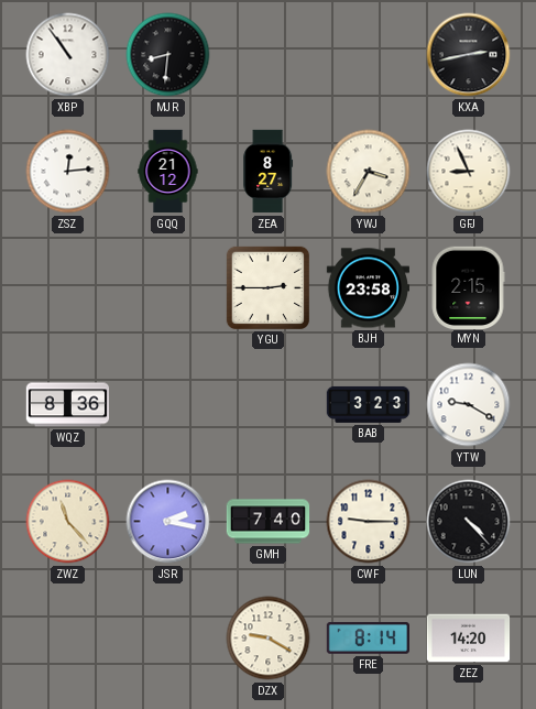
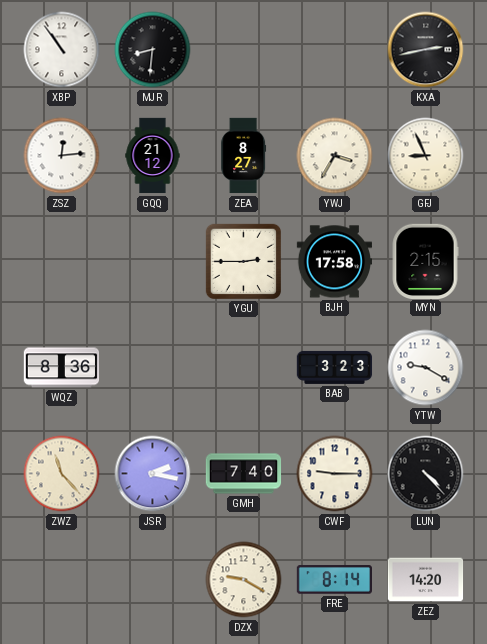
BJH: 23:58 -> 17:58 (334, 262)
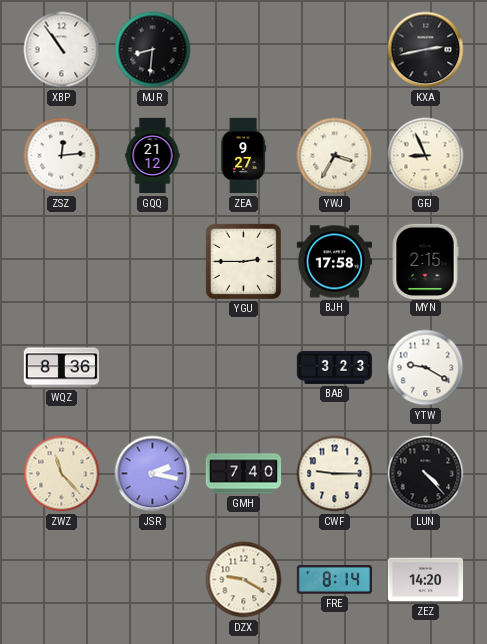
ZEA: 8:27 -> 9:27 (244, 156)
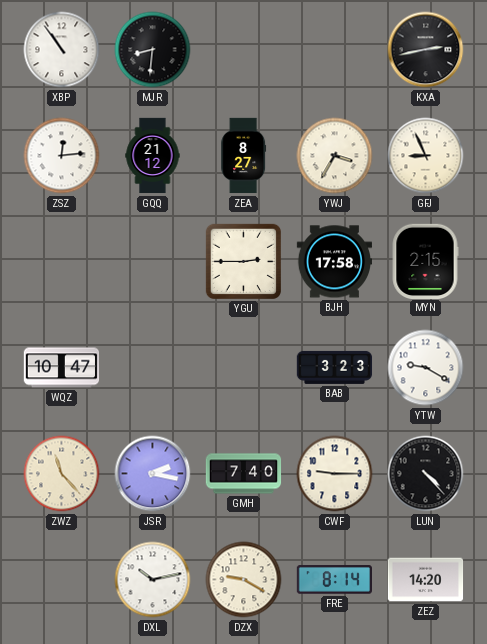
ZEA: 9:27 -> 8:27 (244, 156)
WQZ: 8:36 -> 10:47 (62, 368)
DXL: none -> 10:13 (153, 580)
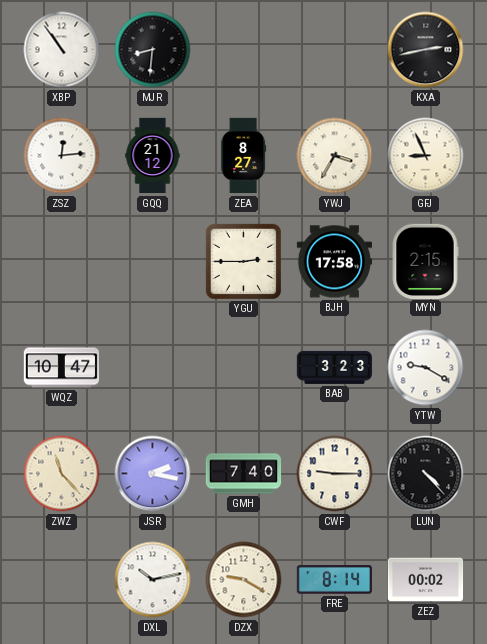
ZEZ: 14:20 -> 00:02 (426, 580)
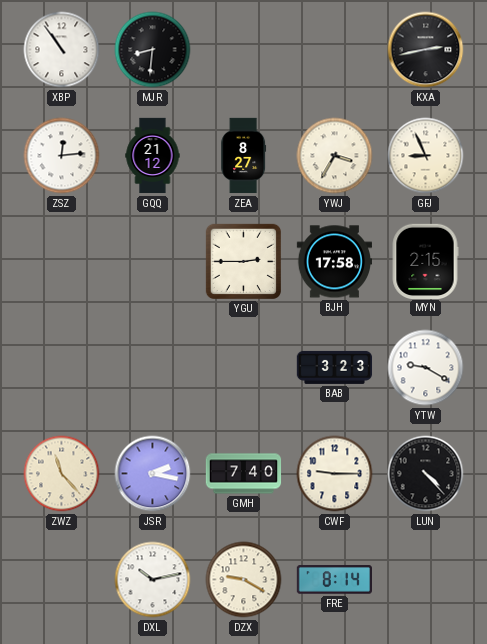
WQZ: 10:47 -> none (62, 368)
ZEZ: 00:02 -> none (426, 580)
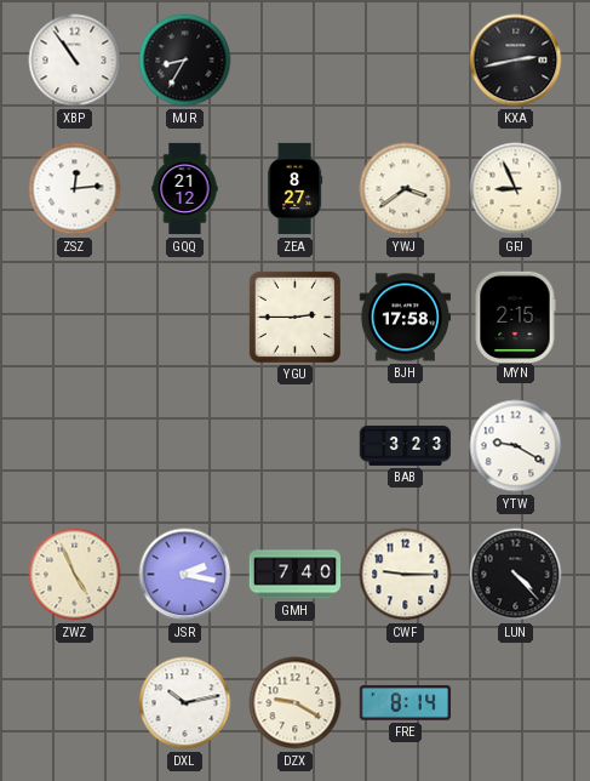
MJR: 8:31 -> 8:35 (185, 61)
YWJ: 3:35 -> 3:39 (406, 189)
ZWZ: 11:23 -> 4:56 (75, 575)
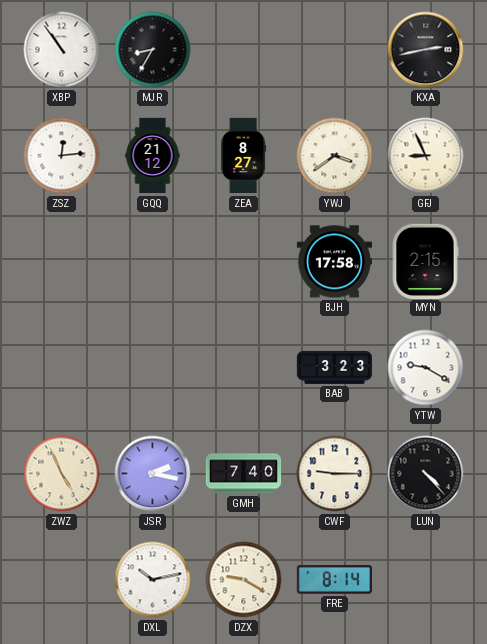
YGU: 2:45 -> none (294, 317)
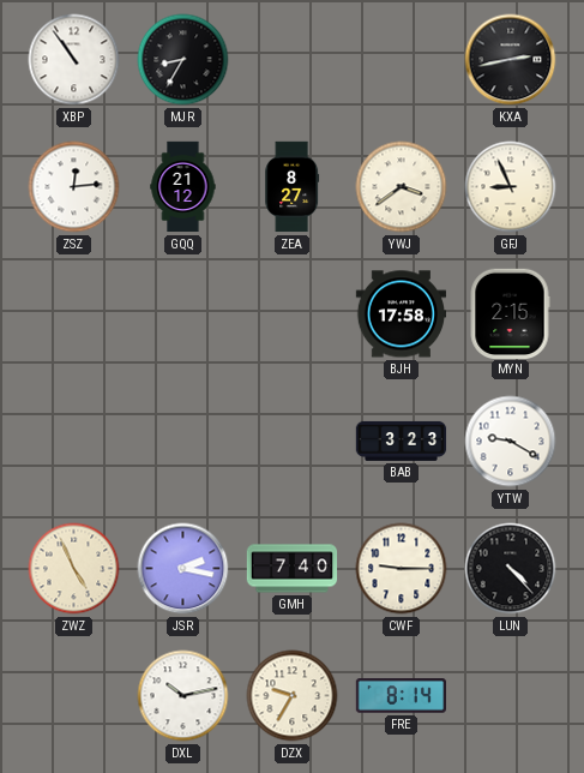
DZX: 9:20 -> 9:35 (293, 696)
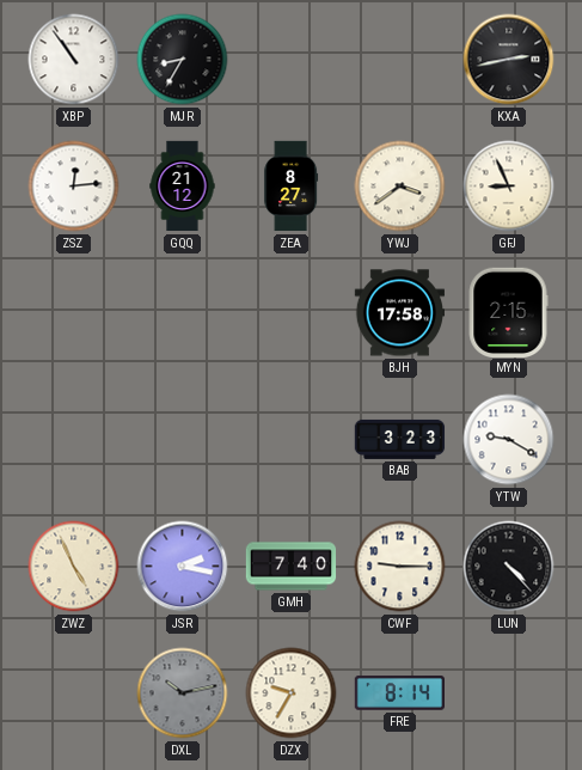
DXL dial: white -> grey (183, 693)
